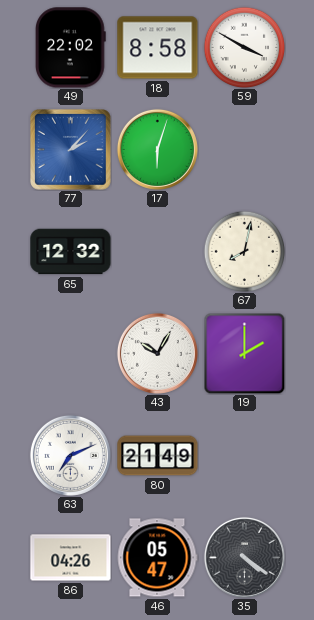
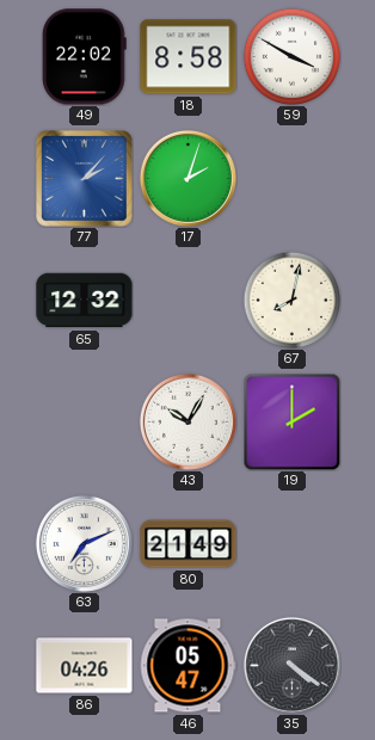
17: 6:03 -> 2:03 (187, 178)
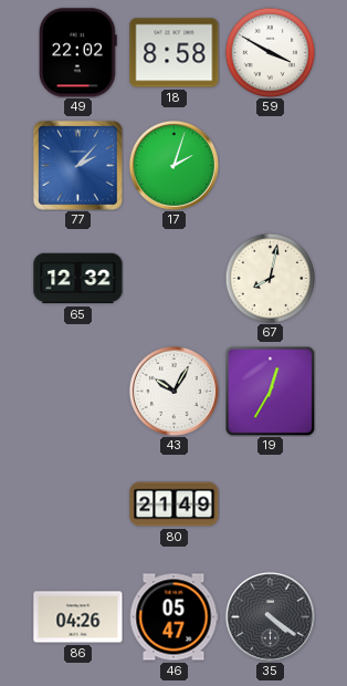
19: 2:00 -> 12:35 (270, 391)
63: 7:11 -> none (84, 543)
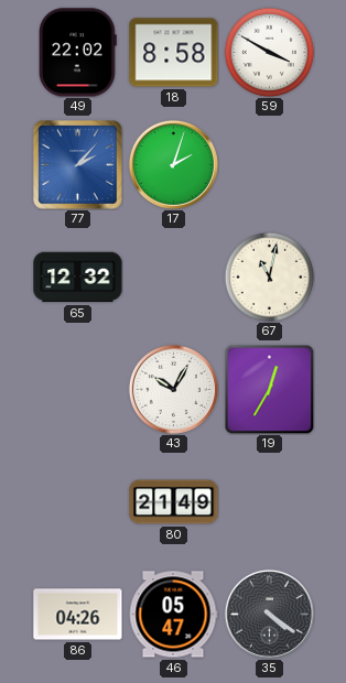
67: 8:02 -> 11:02 (269, 277)
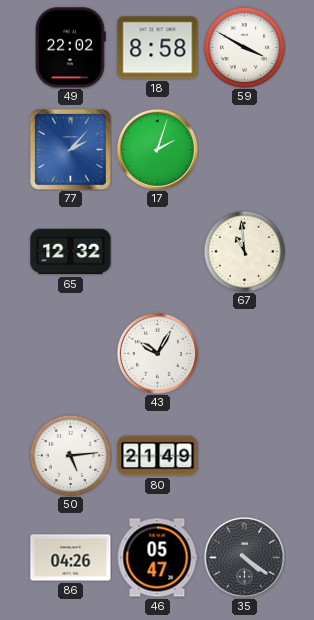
67: 11:02 -> 10:59 (244, 251)
19: 12:35 -> none (269, 389)
50: none -> 5:14 (70, 455)
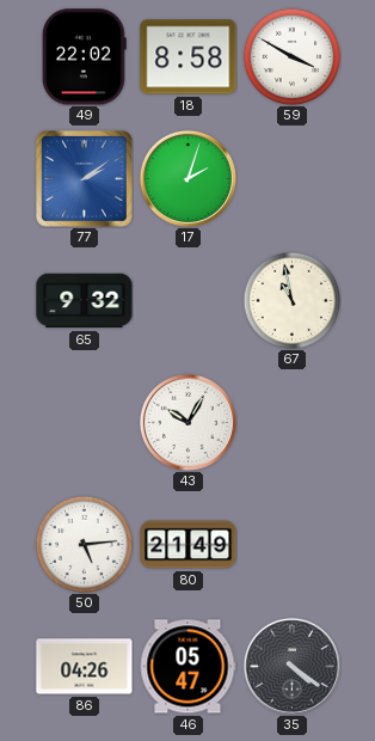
77: 2:07 -> 2:09 (85, 179)
65: 12:32 -> 9:32 (85, 301)
67: 10:59 -> 10:58 (291, 300)
